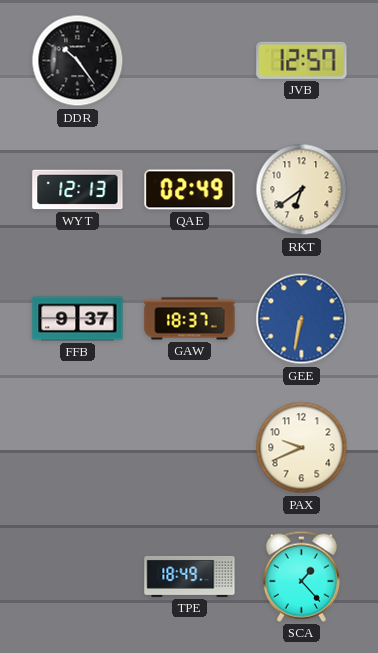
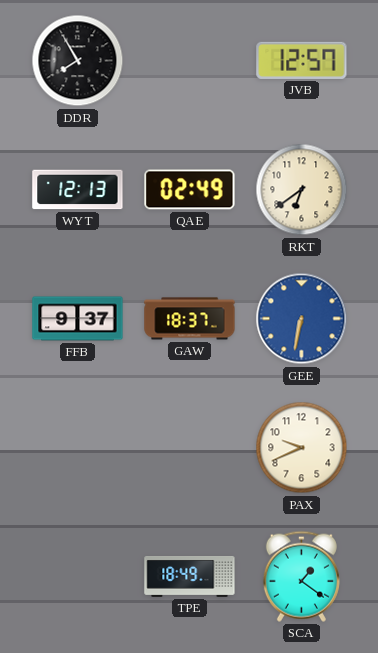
DDR: 10:24 -> 7:55 (78, 61)
SCA: 1:23 -> 1:21 (301, 576)
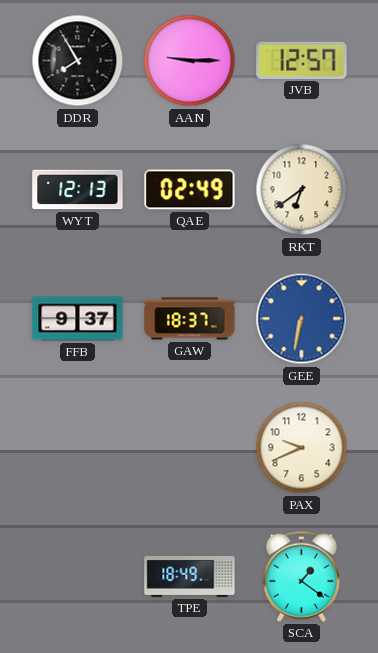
AAN: none -> 9:15 (190, 61)
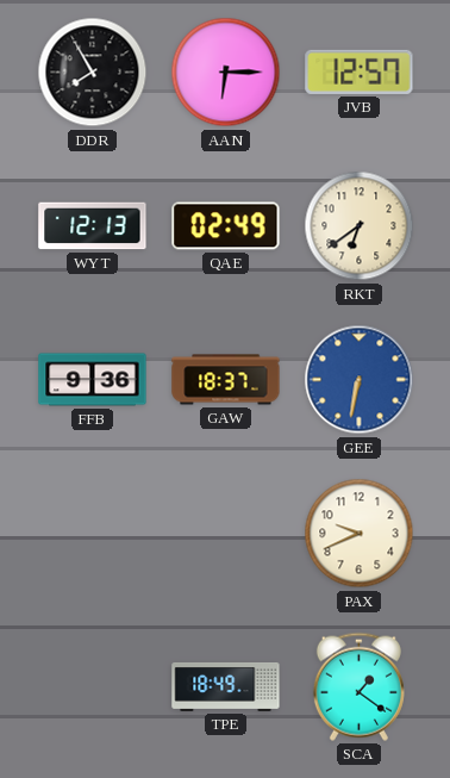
AAN: 9:15 -> 6:15 (226, 73)
FFB: 9:37 -> 9:36 (93, 380)
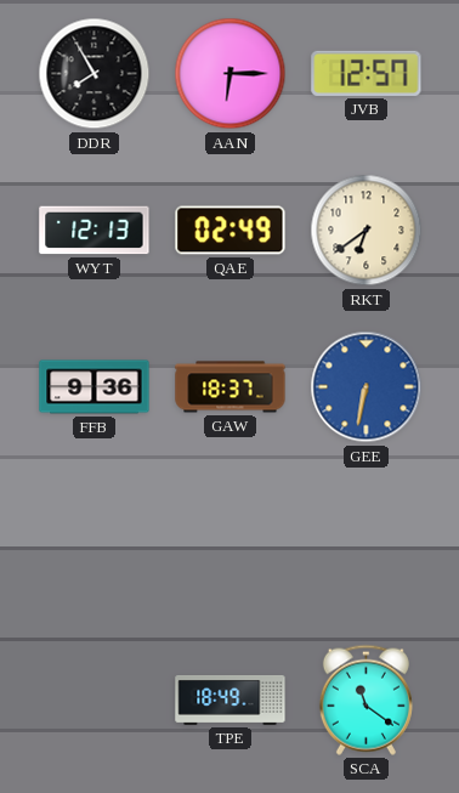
PAX: 9:41 -> none (360, 534)
SCA: 1:21 -> 11:21 (365, 699)
